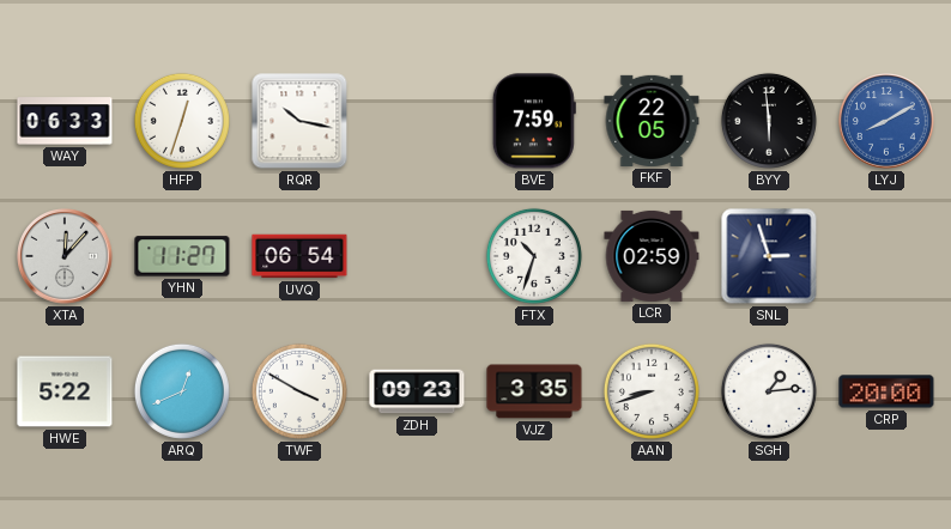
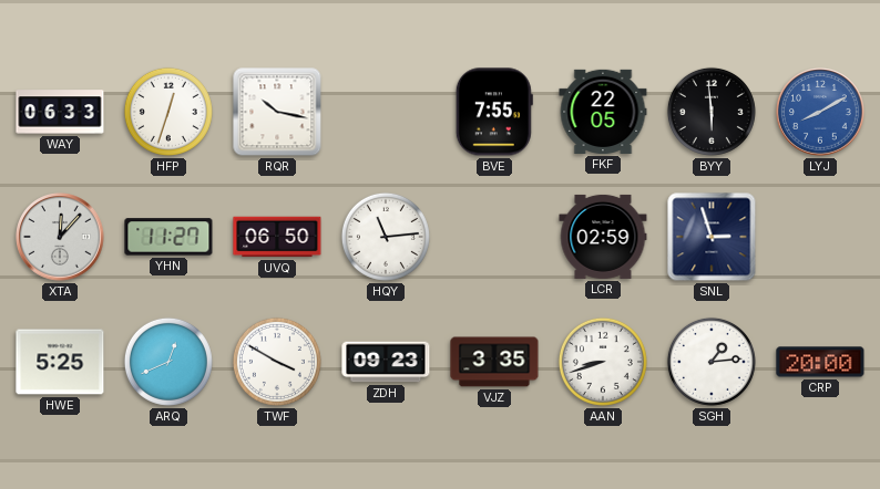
BVE: 7:59 -> 7:55 (494, 112)
UVQ: 06:54 -> 06:50 (277, 237)
HQY: none -> 11:14 (386, 237)
FTX: 10:33 -> none (534, 256)
HWE: 5:22 -> 5:25 (60, 362)
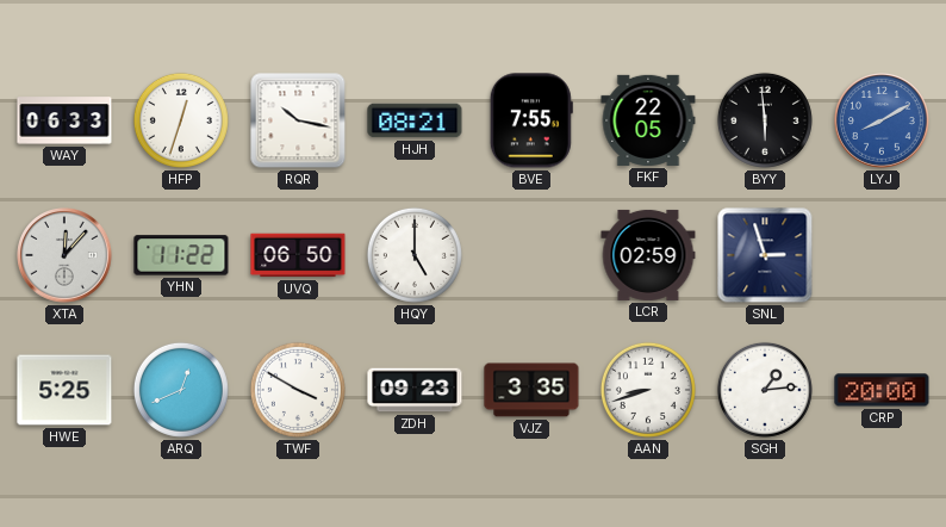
HJH: none -> 08:21 (415, 120)
YHN: 11:27 -> 11:22 (181, 255)
HQY: 11:14 -> 5:00 (415, 255)
